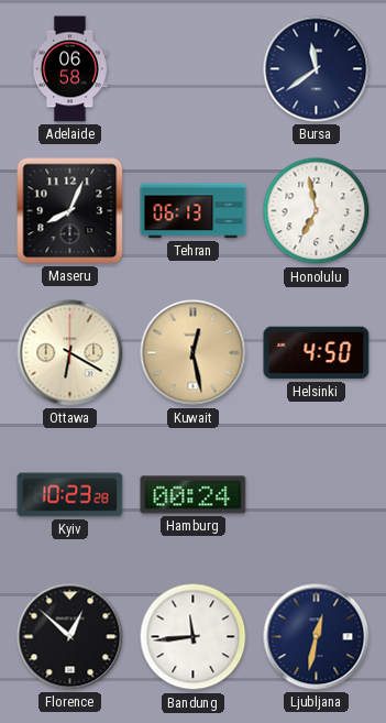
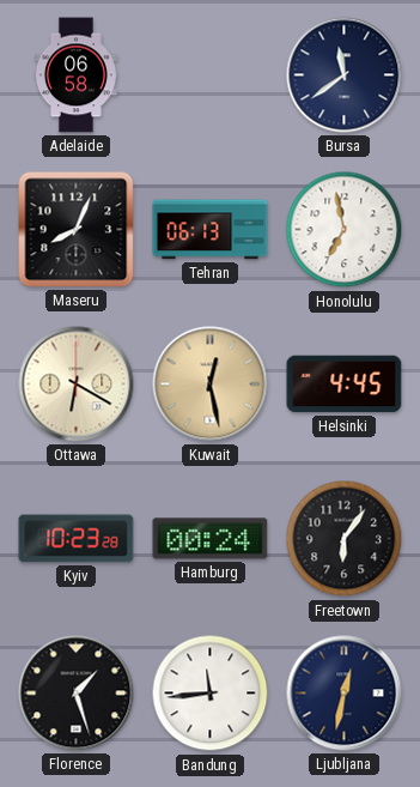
Helsinki: 4:50 -> 4:45 (345, 385)
Freetown: none -> 6:06 (345, 539)
Florence: 12:52 -> 1:27 (77, 694)
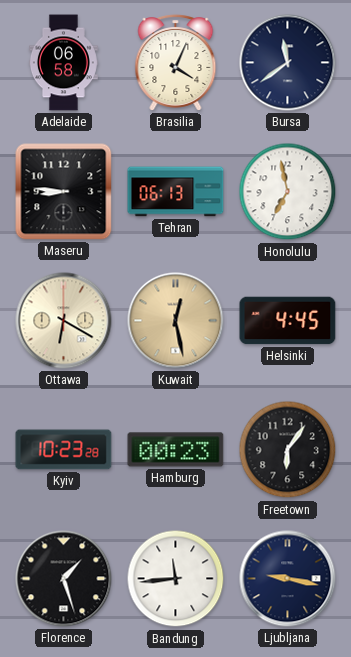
Brasilia: none -> 4:04 (176, 63)
Maseru: 8:04 -> 8:46 (64, 192)
Hamburg: 00:24 -> 00:23 (176, 450)
Ljubljana: 12:32 -> 9:17 (288, 579)
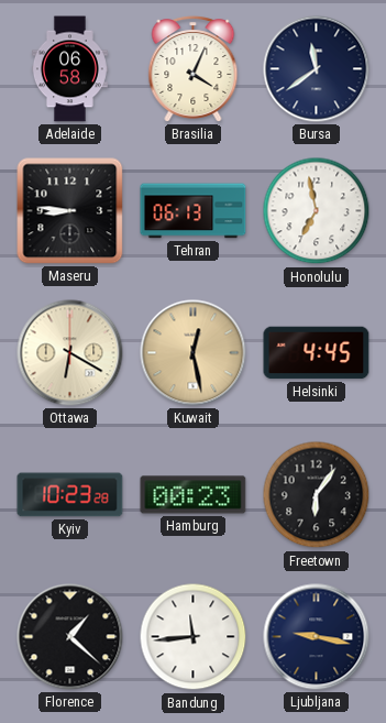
Florence: 1:27 -> 1:22 (70, 637)
